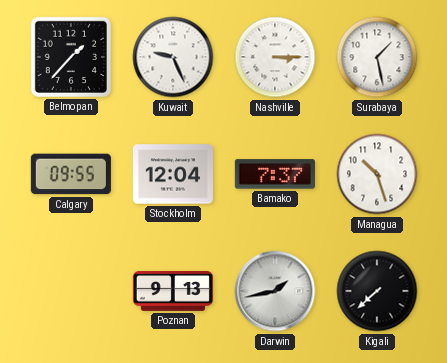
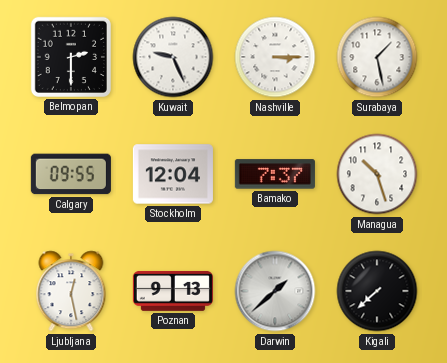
Belmopan: 1:37 -> 2:30 (70, 57)
Ljubljana: none -> 12:28 (71, 291)
Darwin: 1:43 -> 1:38 (275, 291)
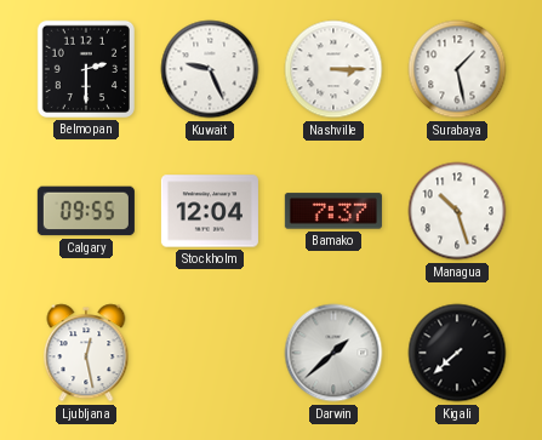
Poznan: 9:13 -> none (173, 291)
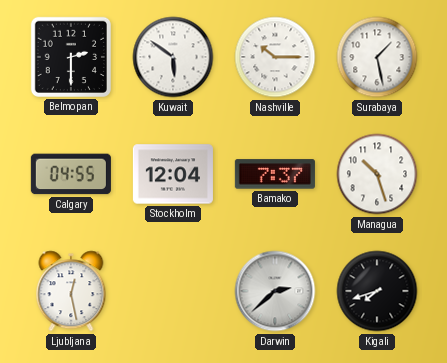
Kuwait: 9:26 -> 5:51 (173, 57)
Nashville: 3:15 -> 10:15 (275, 57)
Calgary: 09:55 -> 04:55 (71, 174)
Darwin: 1:38 -> 2:38 (275, 291)
Kigali: 7:38 -> 7:42 (377, 291)
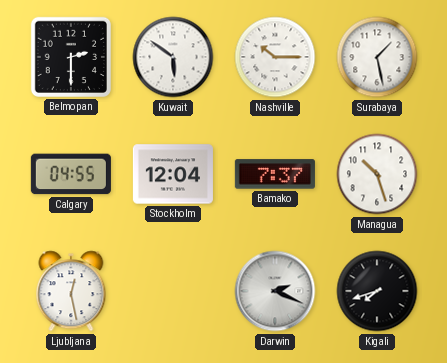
Darwin: 2:38 -> 2:19 (275, 291)
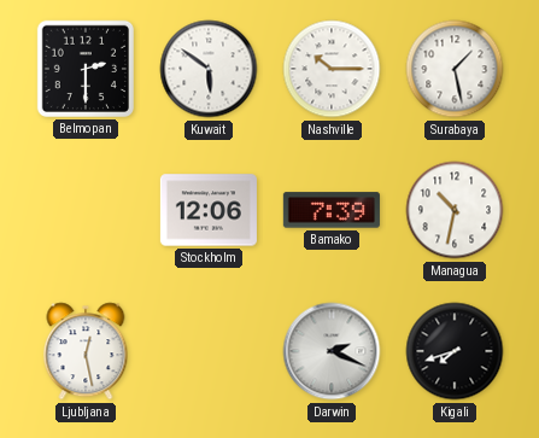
Calgary: 04:55 -> none (71, 174)
Stockholm: 12:04 -> 12:06 (209, 210)
Bamako: 7:37 -> 7:39 (332, 210)
Managua: 10:27 -> 10:32 (455, 210)
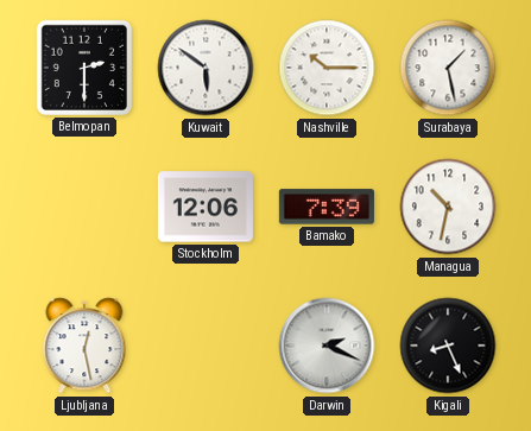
Kigali: 7:42 -> 8:26 (448, 346)
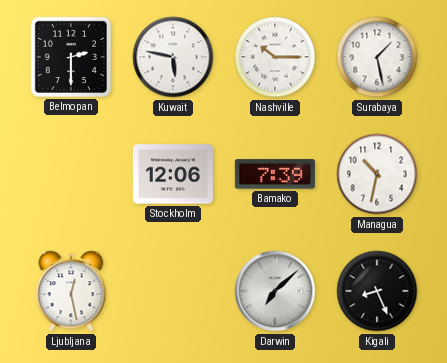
Kuwait: 5:51 -> 5:47 (173, 57)
Darwin: 2:19 -> 7:08 (275, 291)
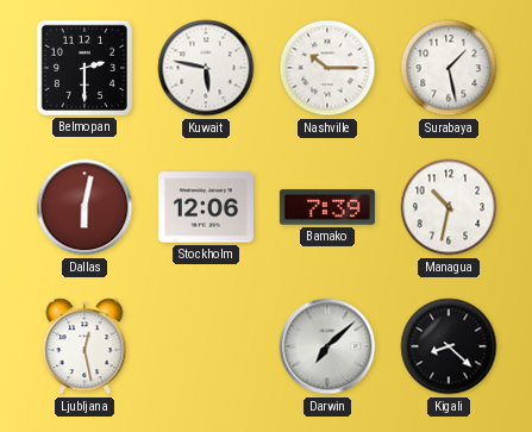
Dallas: none -> 6:02 (85, 207)
Kigali: 8:26 -> 8:22 (449, 346)
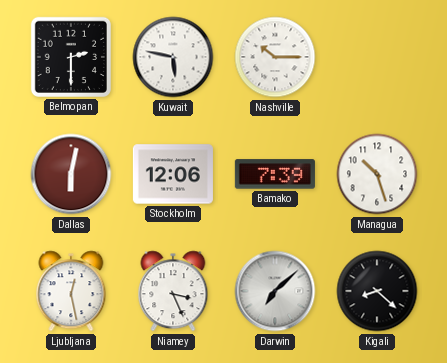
Surabaya: 1:28 -> none (449, 68)
Managua: 10:32 -> 10:27 (377, 174)
Niamey: none -> 3:26 (173, 291)
